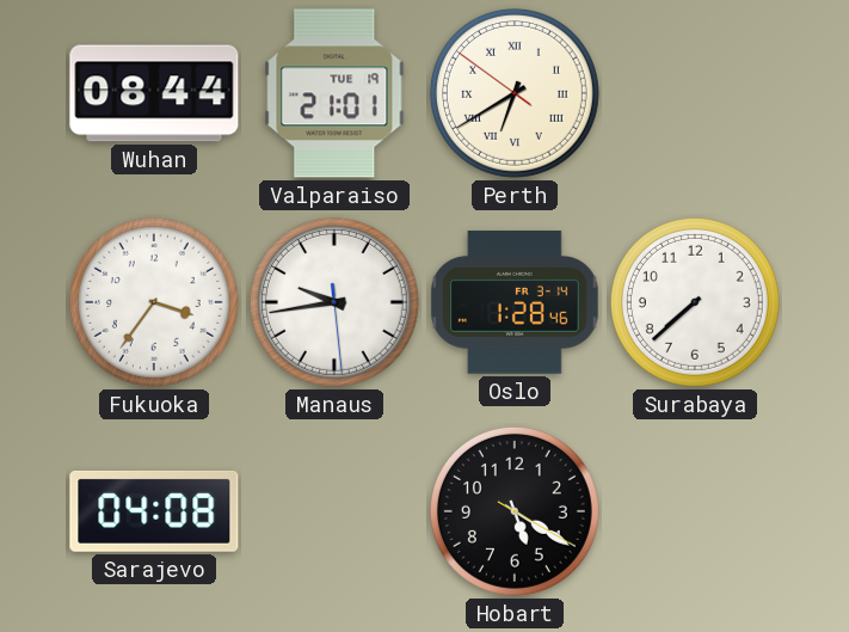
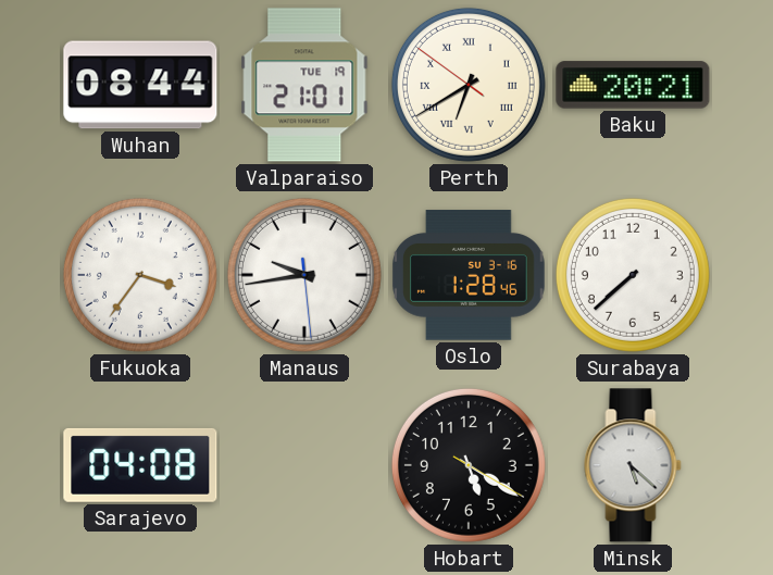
Baku: none -> 20:21 (633, 85)
Oslo date: FR 3-14 -> SU 3-16 (469, 275)
Minsk: none -> 5:22 (633, 465)
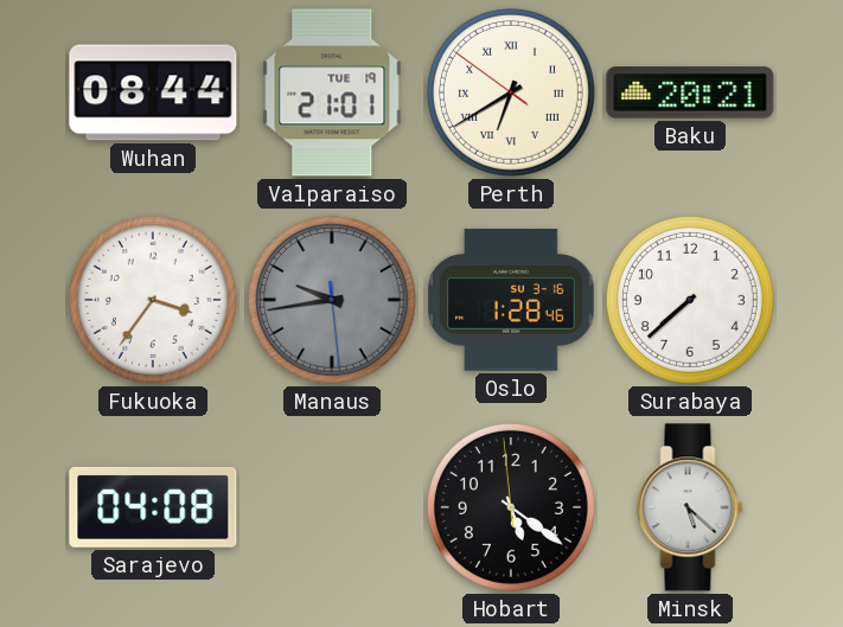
Manaus dial: white -> grey (332, 300)
Hobart: 5:20:20 -> 5:20:59 (511, 507)
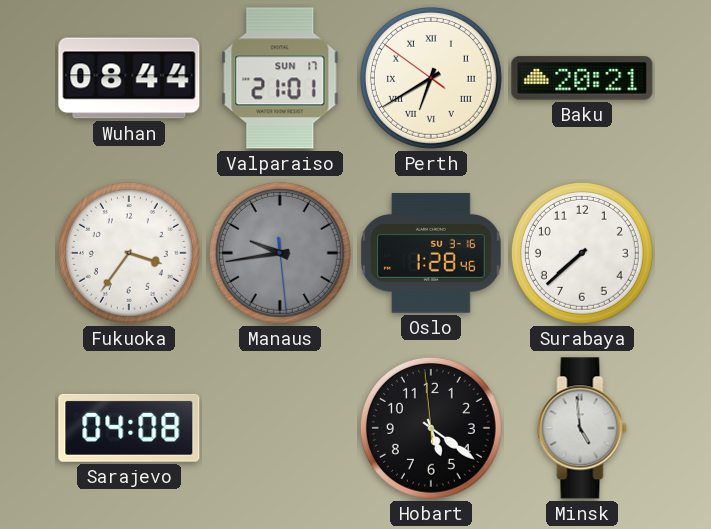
Valparaiso date: TUE 19 -> SUN 17 (280, 78)
Minsk: 5:22 -> 4:59 (582, 428)
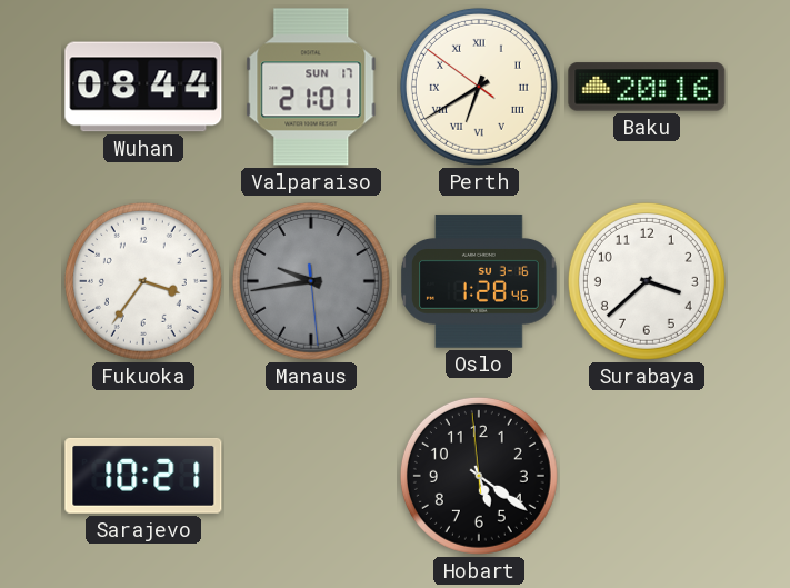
Baku: 20:21 -> 20:16 (647, 87)
Surabaya: 7:38 -> 3:38 (647, 281)
Sarajevo: 04:08 -> 10:21 (143, 476)
Minsk: 4:59 -> none (582, 428)
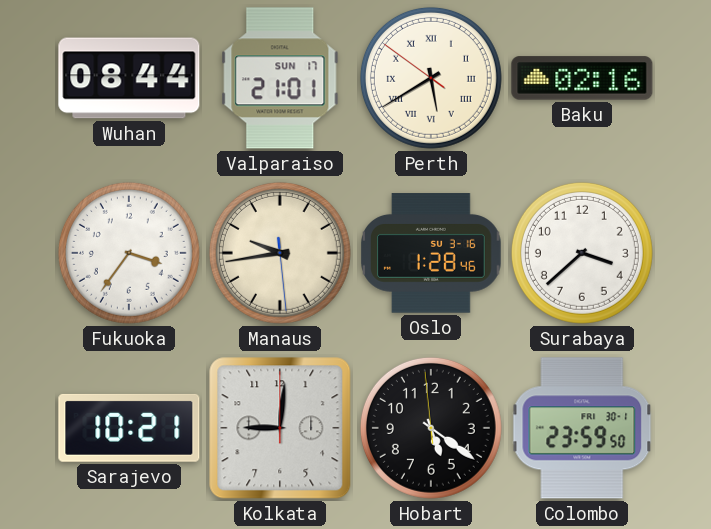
Perth: 6:39 -> 5:39 (431, 78)
Baku: 20:16 -> 02:16 (582, 78)
Manaus dial: grey -> cream (280, 253)
Kolkata: none -> 9:01 (280, 428)
Colombo: none -> 23:59 (582, 428)
